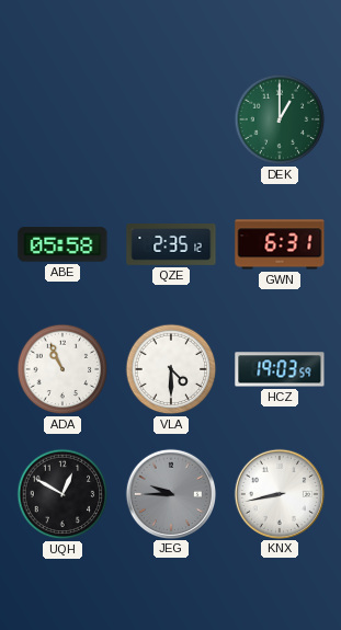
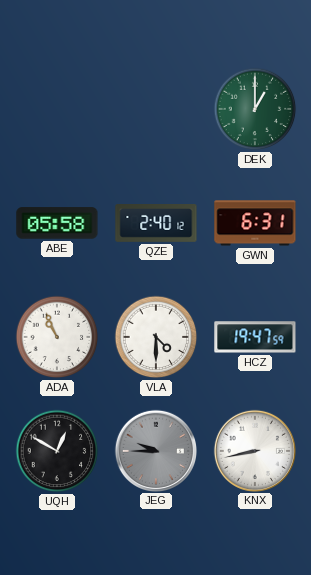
QZE: 2:35 -> 2:40 (156, 224)
HCZ: 19:03 -> 19:47 (255, 337)
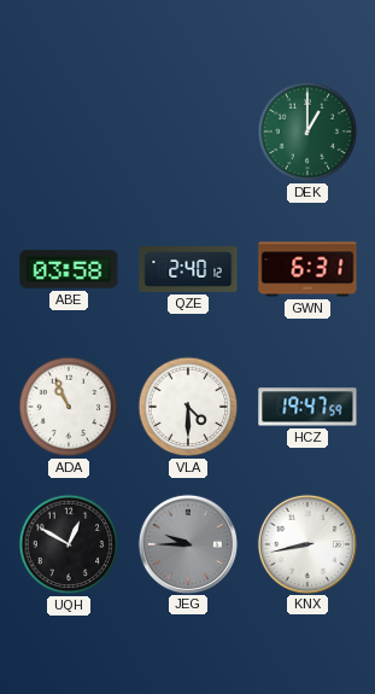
ABE: 05:58 -> 03:58 (69, 269)
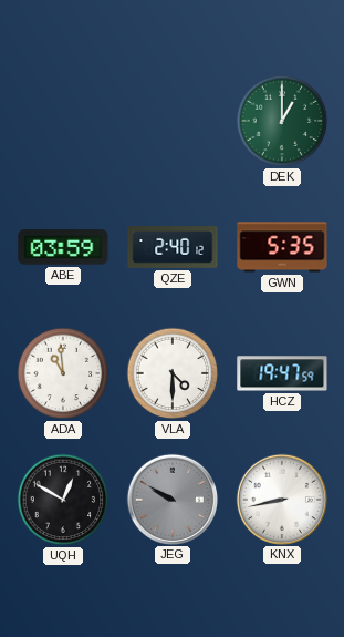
ABE: 03:58 -> 03:59 (63, 247)
GWN: 6:31 -> 5:35 (282, 247)
ADA: 10:56 -> 10:59 (63, 373)
JEG: 9:45 -> 9:50 (171, 499)
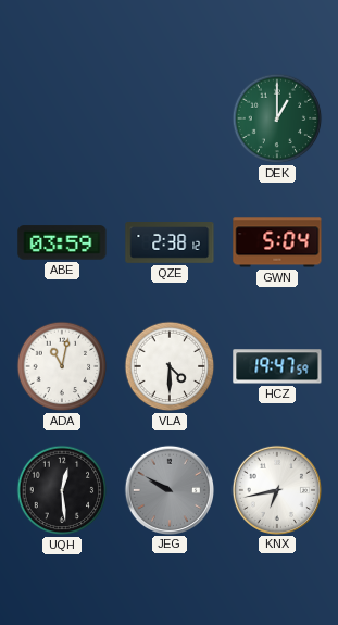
QZE: 2:40 -> 2:38 (170, 243)
GWN: 5:35 -> 5:04 (277, 242)
ADA: 10:59 -> 11:02 (62, 366)
UQH: 12:50 -> 12:29 (62, 490)
KNX: 8:43 -> 6:43 (276, 489)
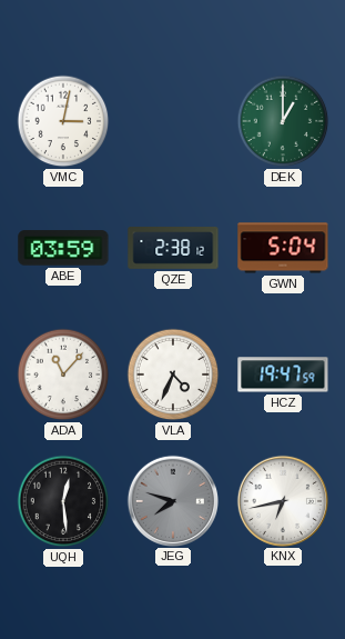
VMC: none -> 3:02 (63, 121)
ADA: 11:02 -> 11:07 (63, 375)
VLA: 4:30 -> 4:34 (173, 375)
JEG: 9:50 -> 7:48 (172, 500)
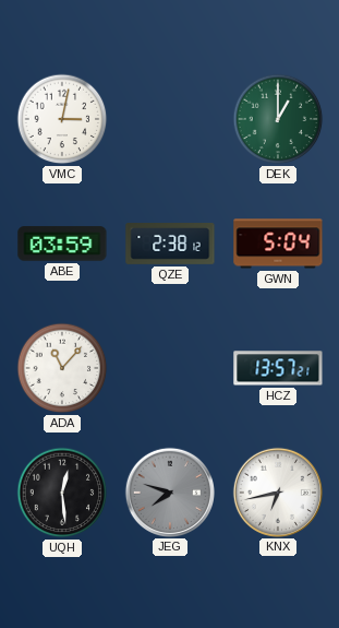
VLA: 4:34 -> none (173, 375)
HCZ: 19:47 -> 13:57 (278, 368)
